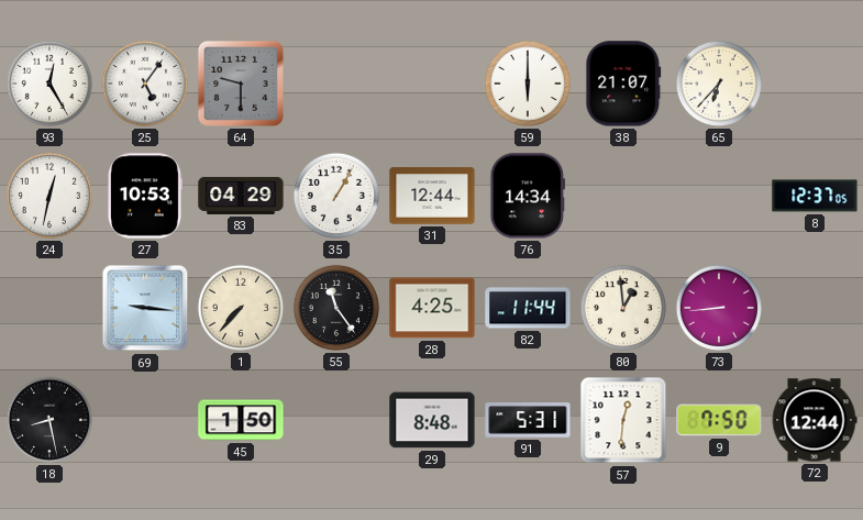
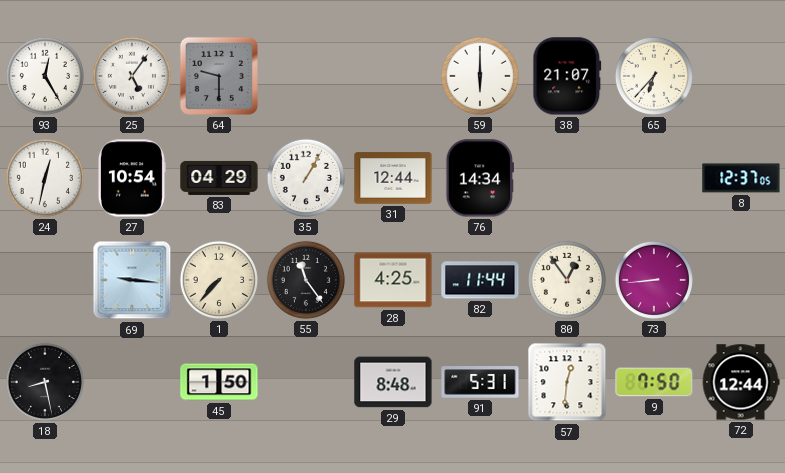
27: 10:53 -> 10:54 (131, 178)
80: 12:59 -> 12:54 (567, 280)
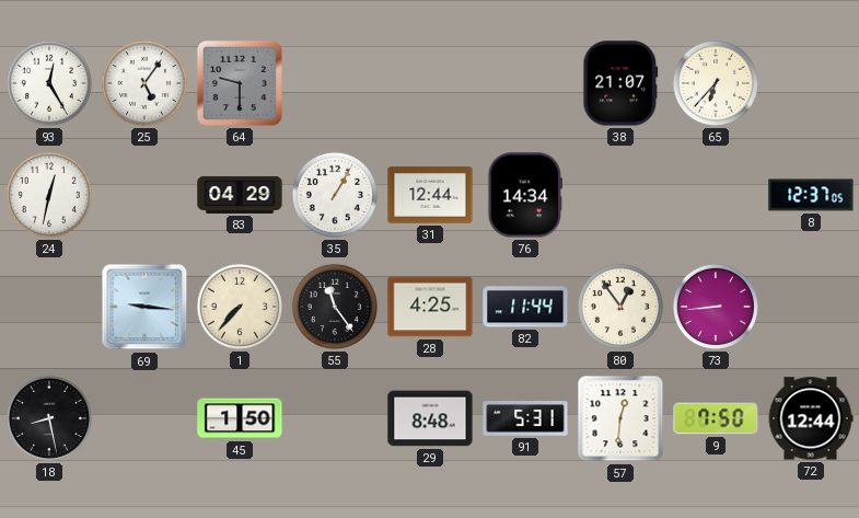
59: 6:00 -> none (480, 76)
27: 10:54 -> none (131, 178)
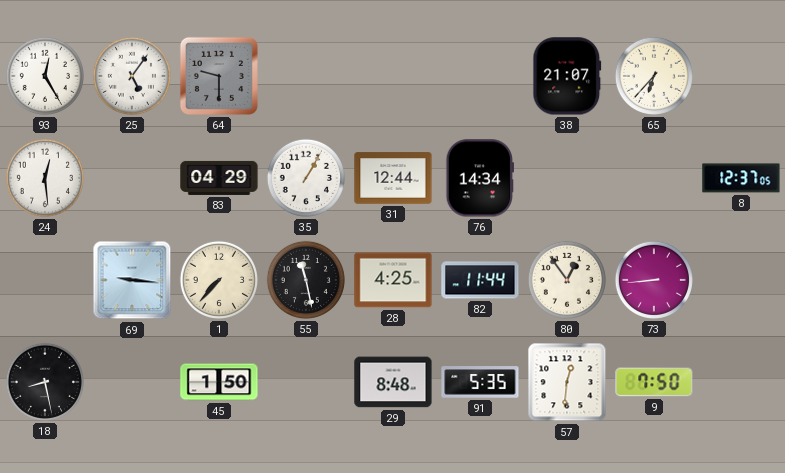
24: 12:32 -> 12:29 (45, 178)
55: 11:24 -> 11:28 (306, 280)
91: 5:31 -> 5:35 (480, 382)
72: 12:44 -> none (811, 418)
